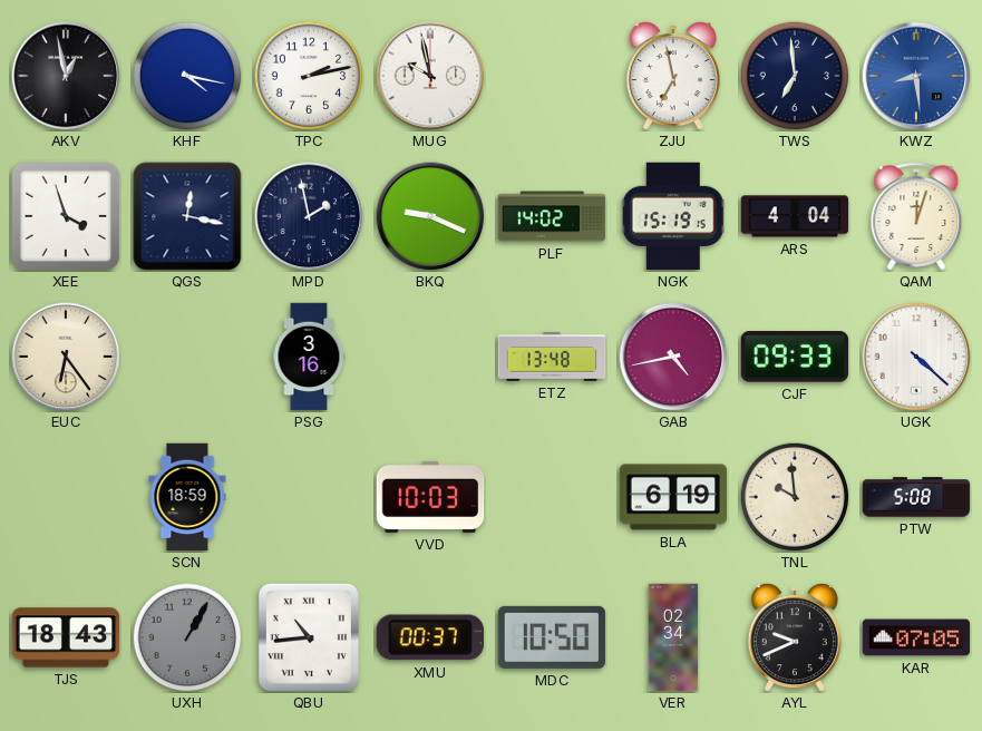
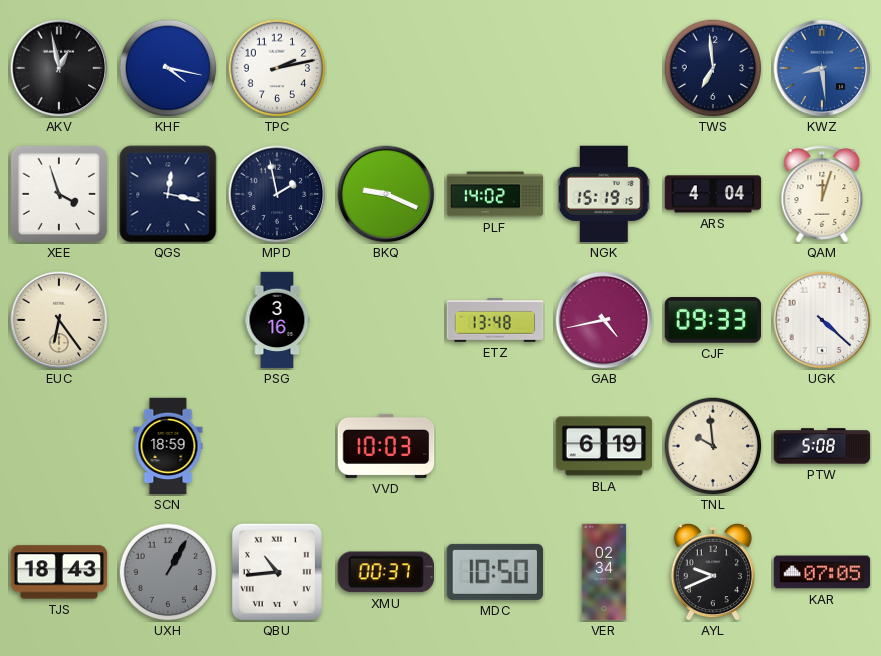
MUG: 9:58 -> none (430, 76)
ZJU: 6:58 -> none (673, 77)
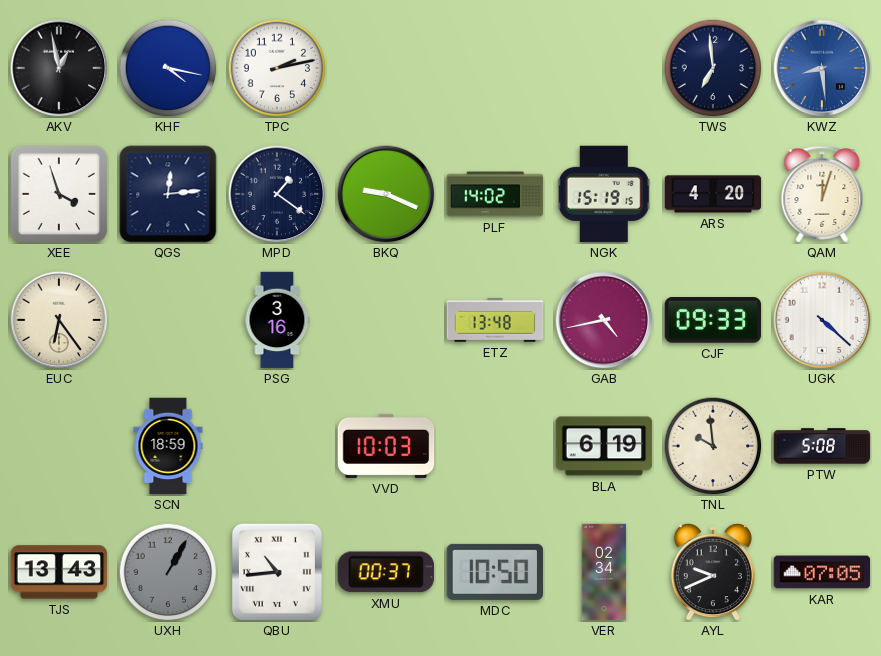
QGS: 12:17 -> 12:14 (168, 194)
MPD: 1:58 -> 1:21 (277, 194)
ARS: 4:04 -> 4:20 (713, 194)
TJS: 18:43 -> 13:43 (59, 572)
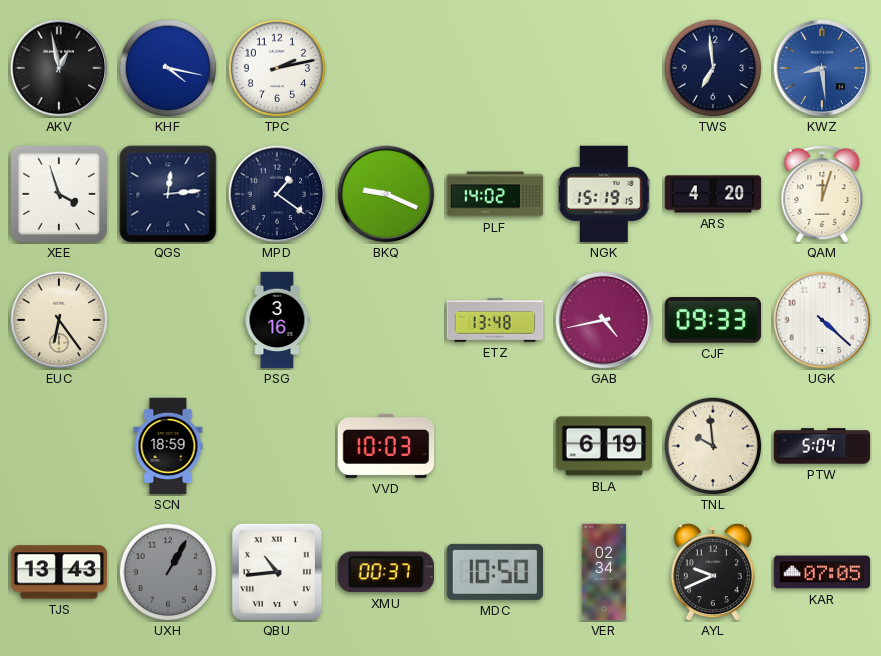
PTW: 5:08 -> 5:04 (822, 446)
